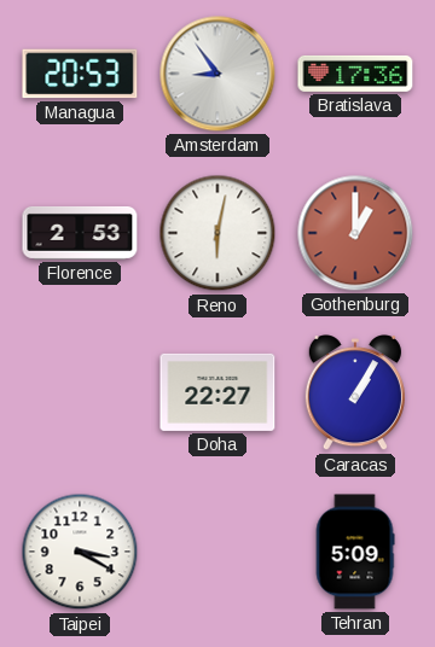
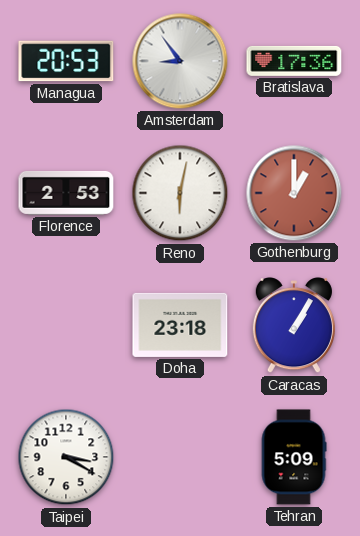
Doha: 22:27 -> 23:18 (180, 325)
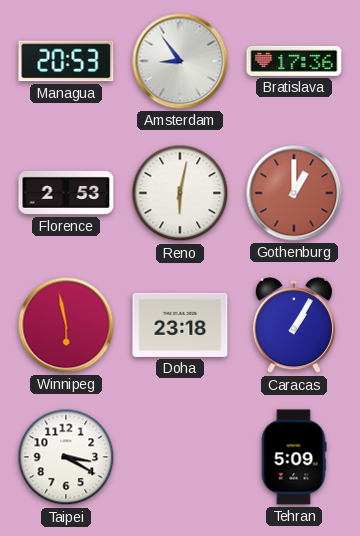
Winnipeg: none -> 5:58 (66, 325)
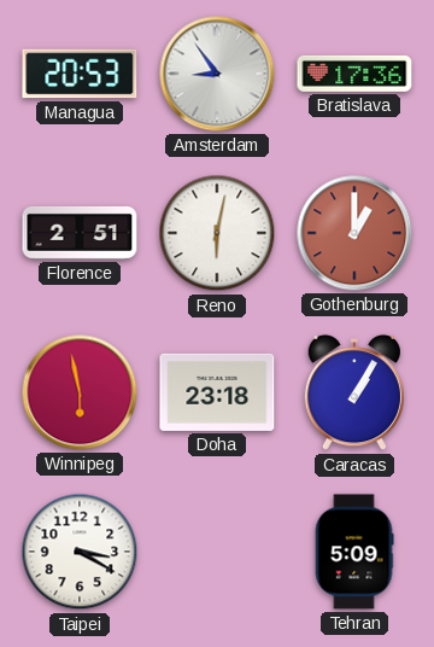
Florence: 2:53 -> 2:51 (80, 233)
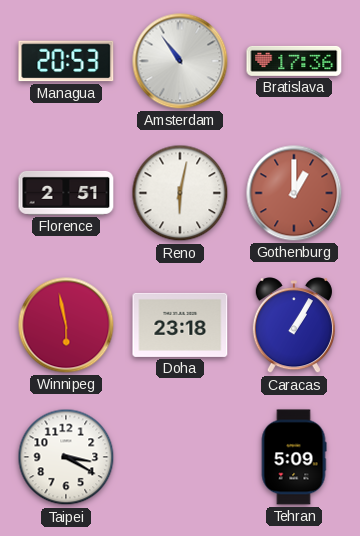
Amsterdam: 8:54 -> 10:54 (180, 61)
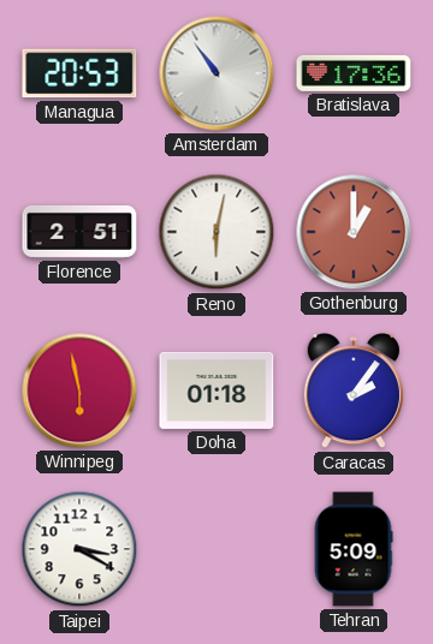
Doha: 23:18 -> 01:18 (216, 390)
Caracas: 1:05 -> 2:06 (354, 392)
